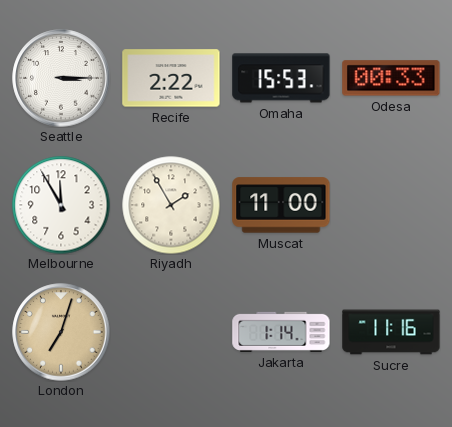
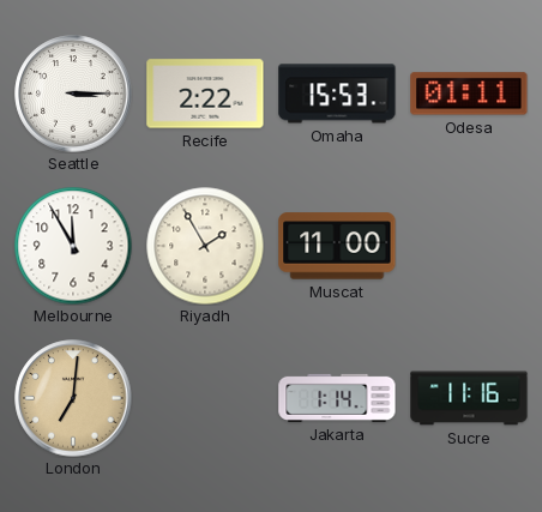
Odesa: 00:33 -> 01:11 (469, 94)
London: 7:03 -> 7:01 (73, 398)
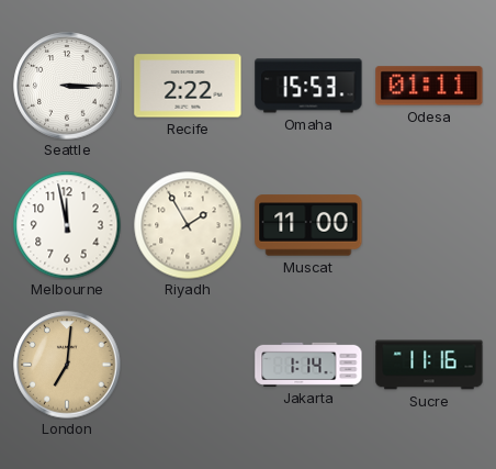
Melbourne: 11:55 -> 11:58 (67, 225)
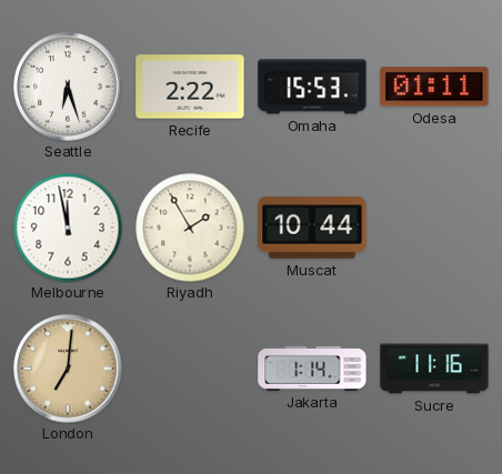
Seattle: 3:15 -> 6:27 (68, 87)
Muscat: 11:00 -> 10:44 (312, 228)
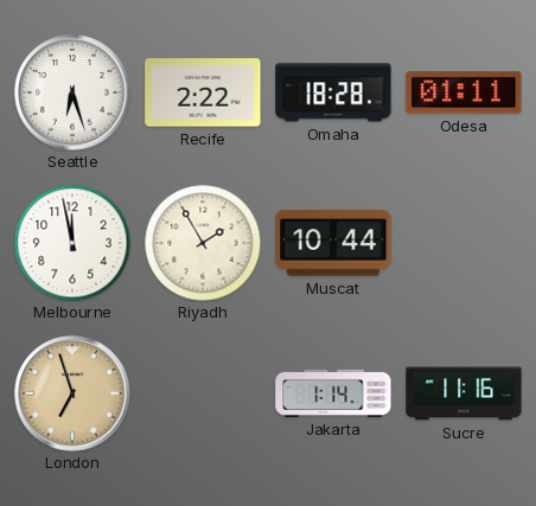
Omaha: 15:53 -> 18:28 (333, 92)
London: 7:01 -> 6:57 (72, 393)
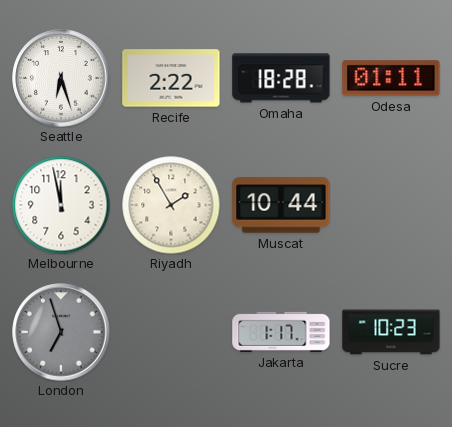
London dial: champagne -> grey (61, 332)
Jakarta: 1:14 -> 1:17 (281, 332)
Sucre: 11:16 -> 10:23 (391, 332)
